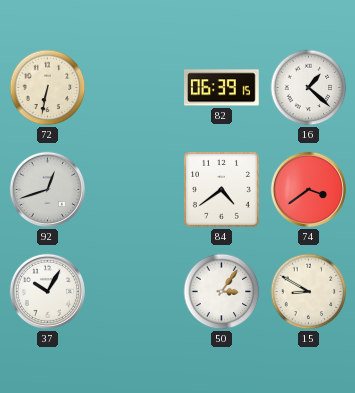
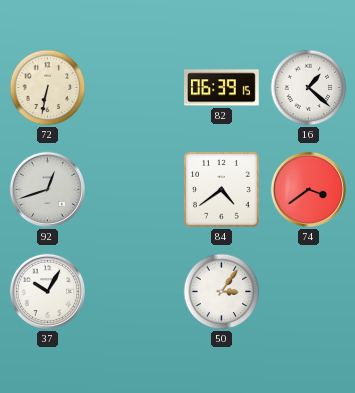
15: 8:50 -> none (309, 292)
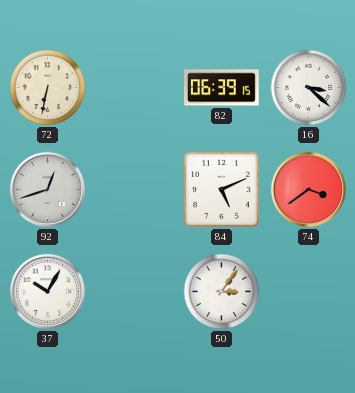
16: 1:22 -> 3:22 (309, 88)
84: 4:39 -> 5:11 (222, 190)
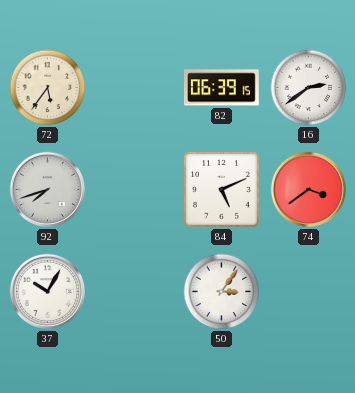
72: 6:32 -> 5:36 (48, 88)
16: 3:22 -> 2:39 (309, 88)
92: 12:42 -> 7:42 (47, 189)
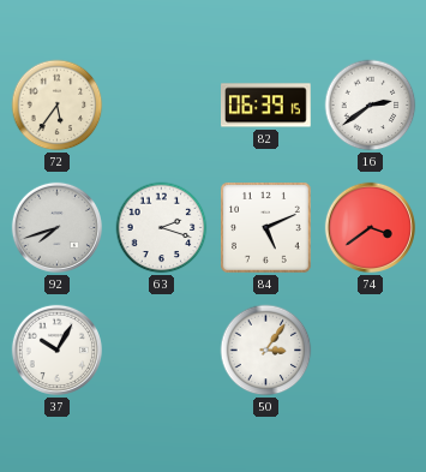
63: none -> 2:18 (162, 228)
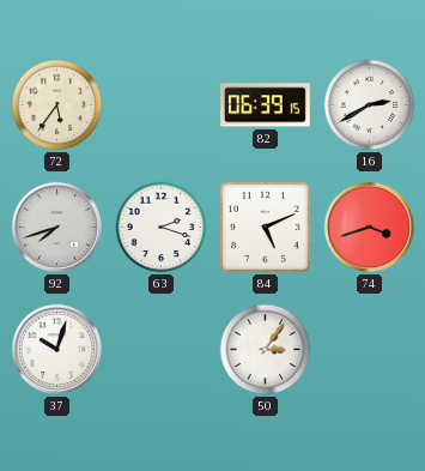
16: 2:39 -> 2:40 (370, 105)
74: 3:39 -> 3:42 (369, 227)
37: 10:05 -> 10:03 (56, 349)
